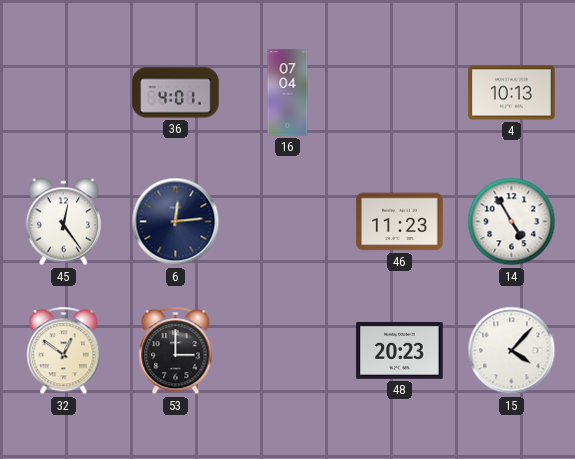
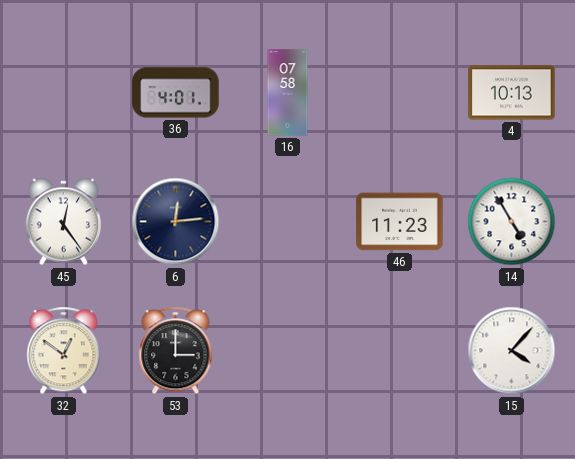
16: 07:04 -> 07:58 (288, 93)
48: 20:23 -> none (400, 351)
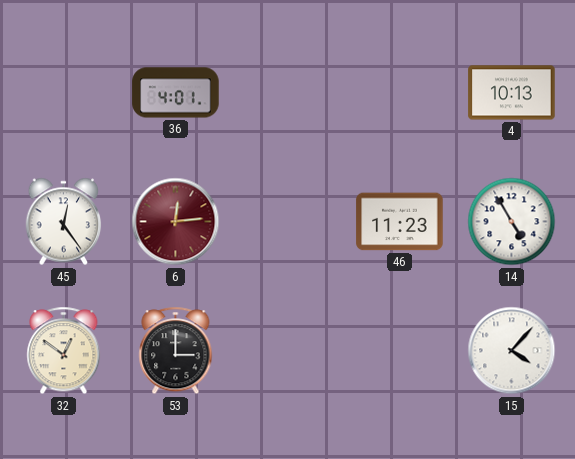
16: 07:58 -> none (288, 93)
6 dial: navy -> burgundy (176, 222)
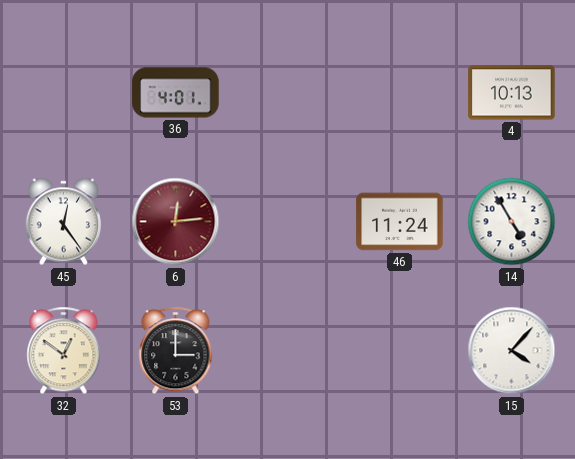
46: 11:23 -> 11:24 (400, 222)
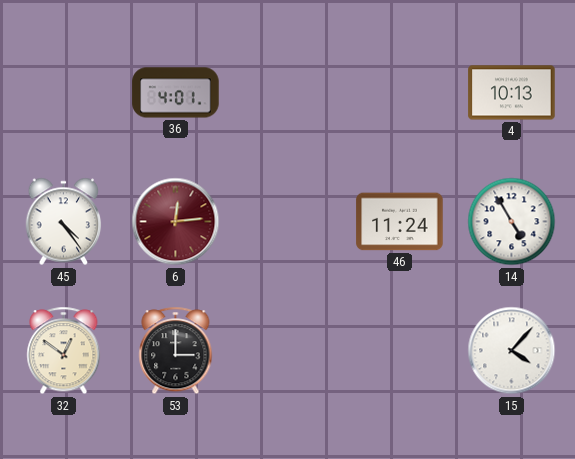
45: 12:24 -> 4:24 (64, 222)
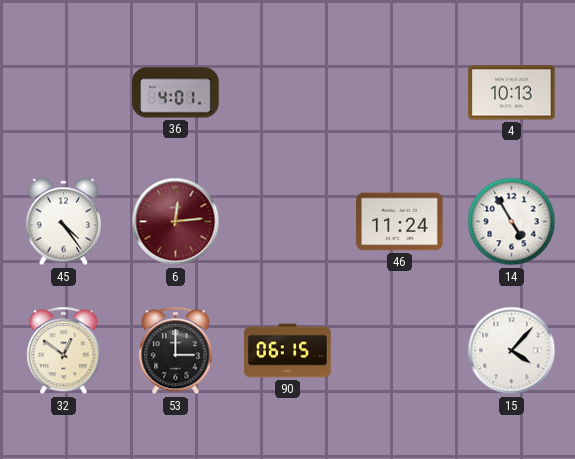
90: none -> 06:15 (288, 351)
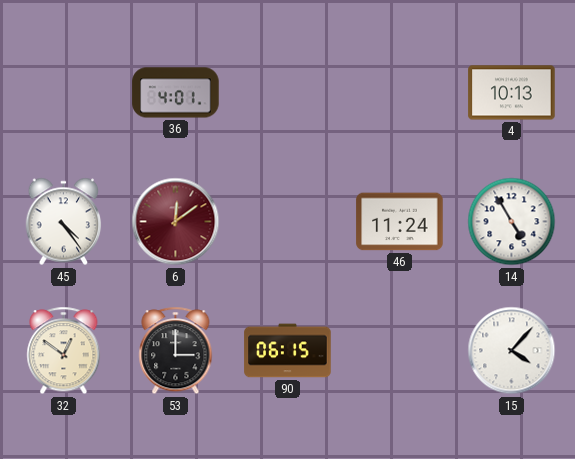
6: 12:14 -> 12:09 (176, 222)
